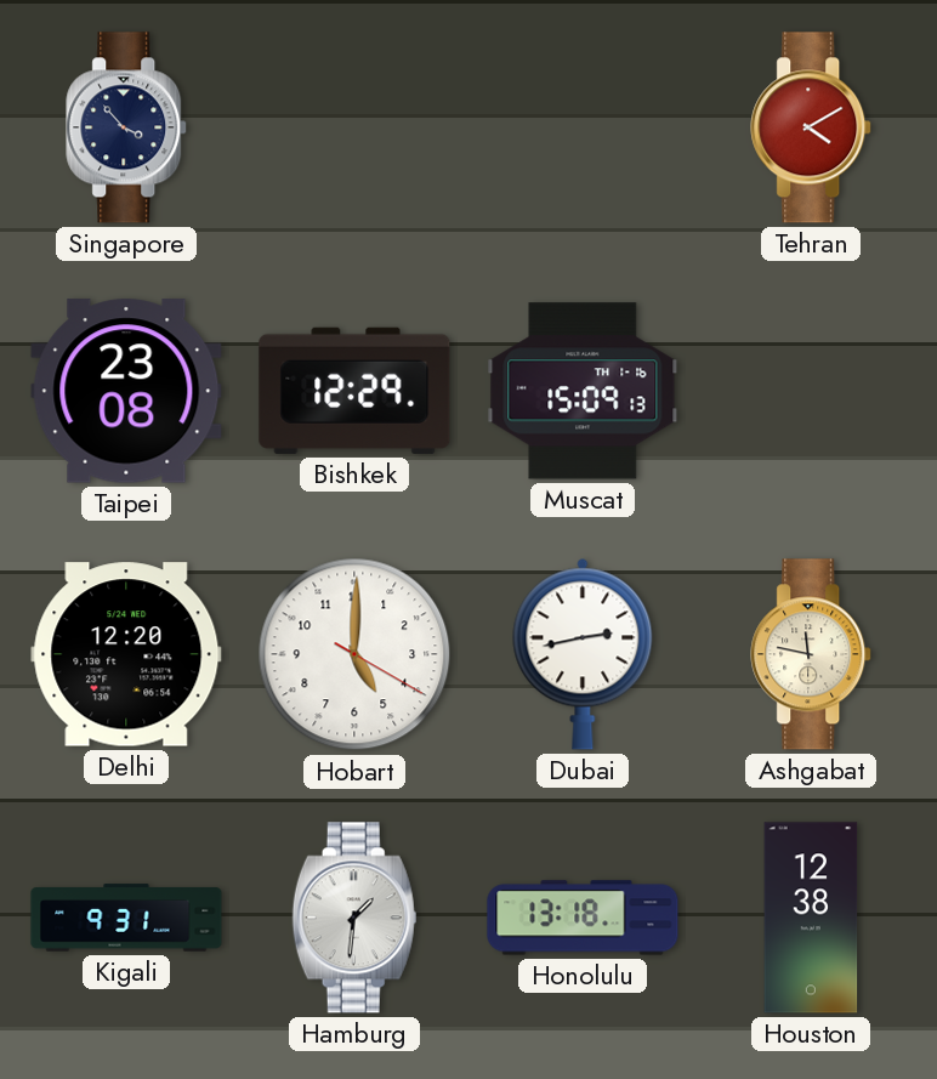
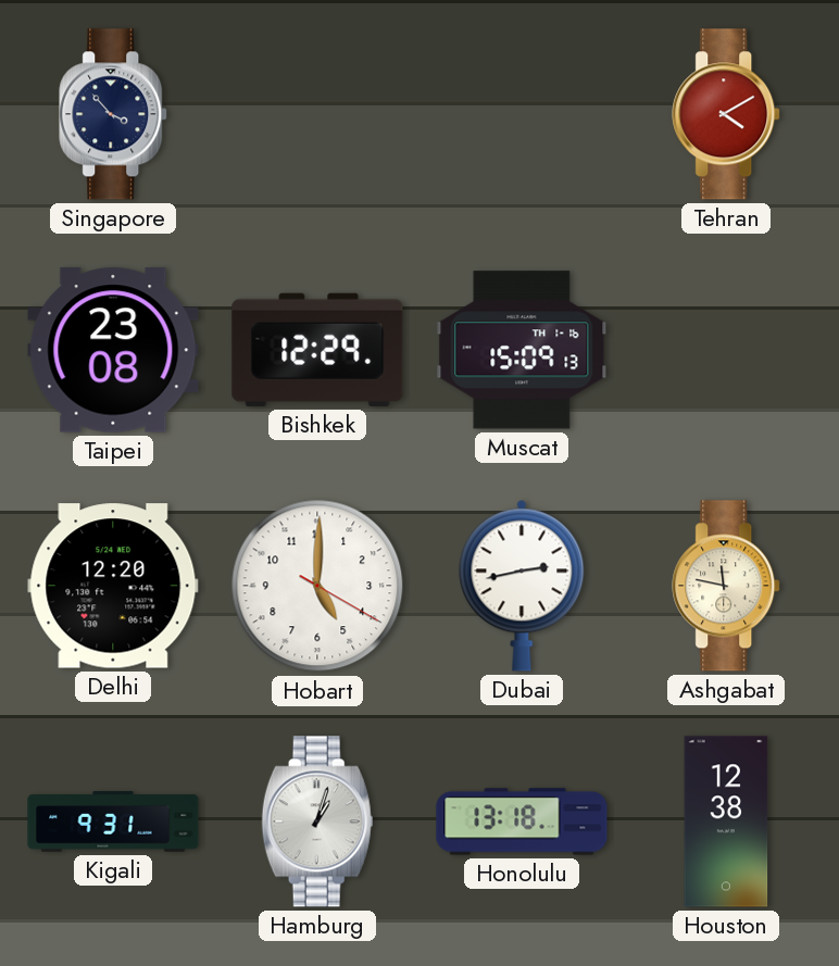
Hamburg: 1:31 -> 1:03 (317, 821)
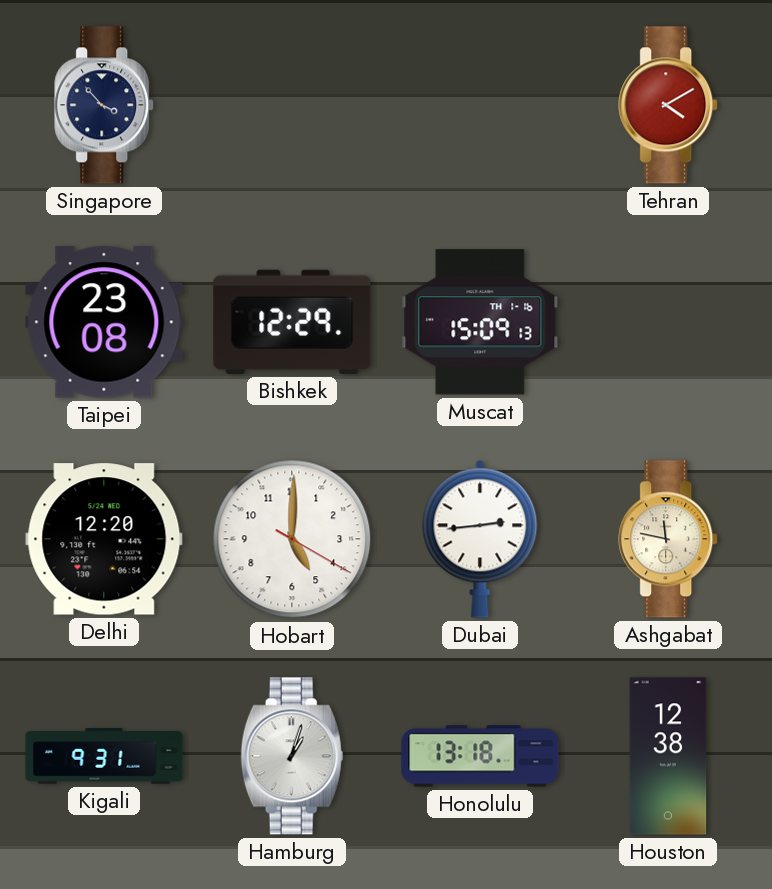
Dubai: 2:43 -> 2:44 (480, 539)
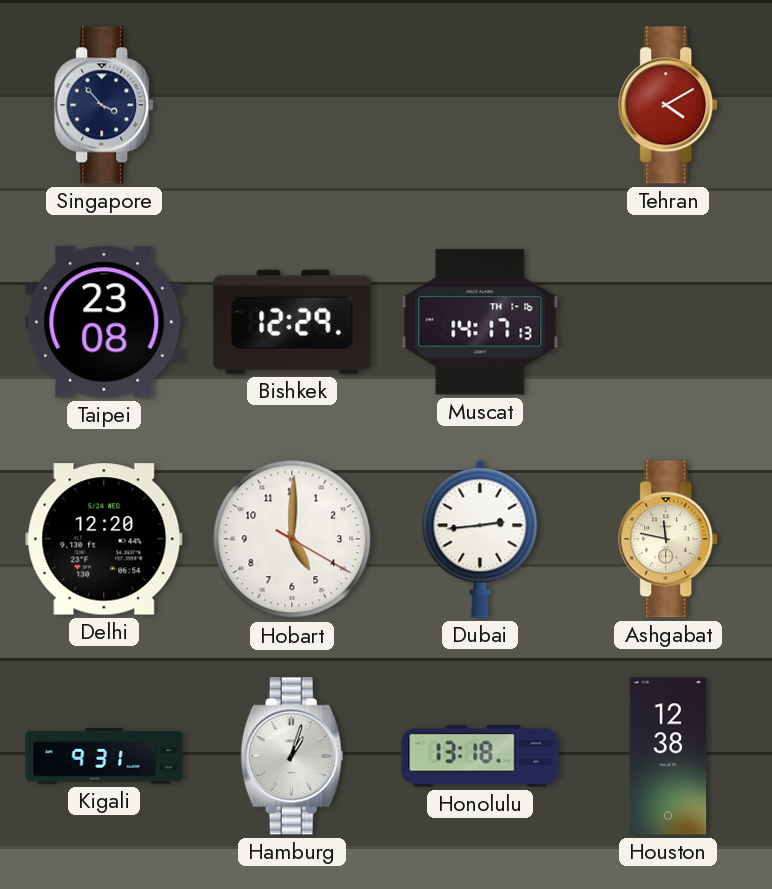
Muscat: 15:09 -> 14:17 (480, 322)
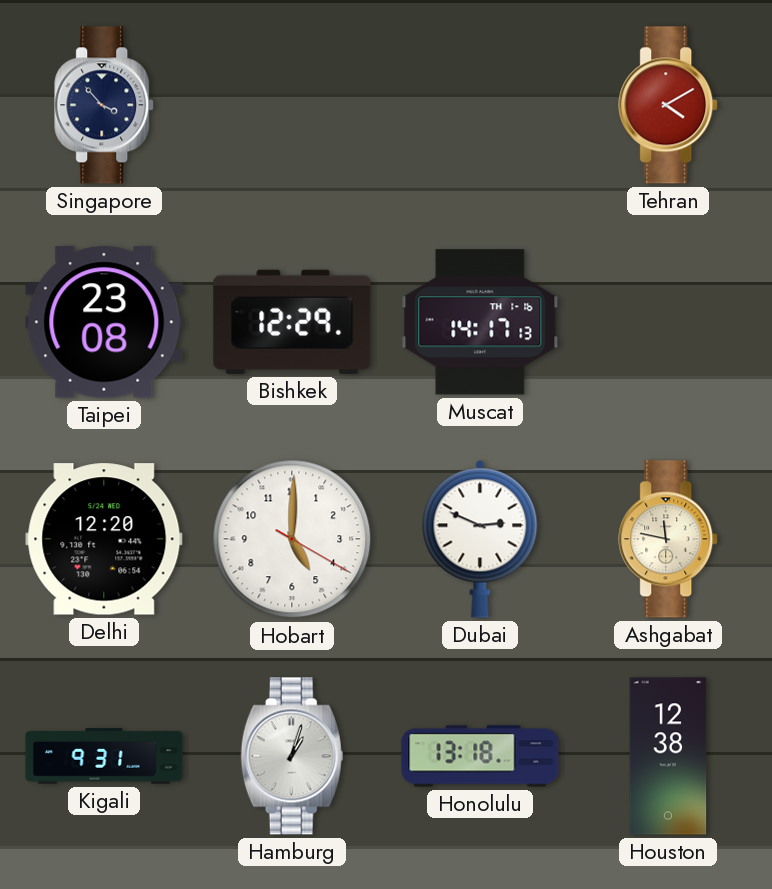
Dubai: 2:44 -> 2:49 (480, 539)
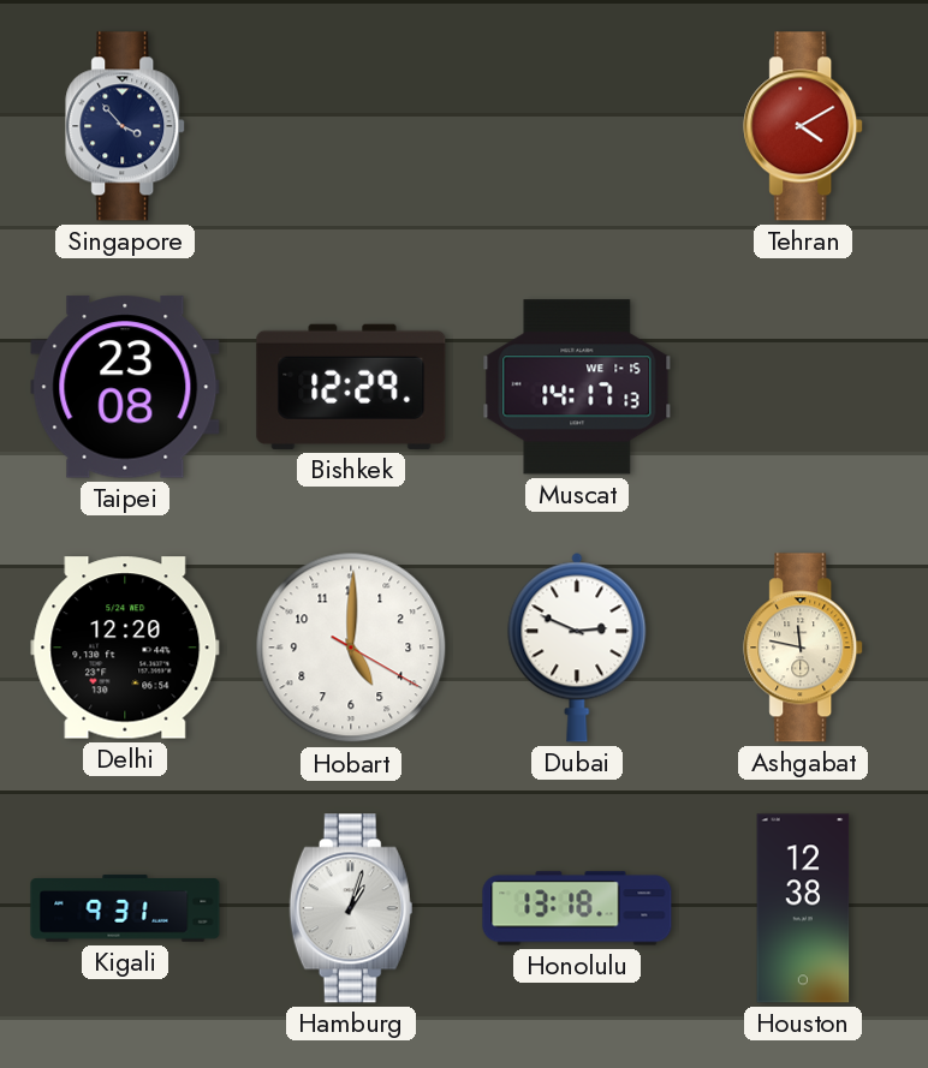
Muscat date: TH 1-16 -> WE 1-15 (577, 387)
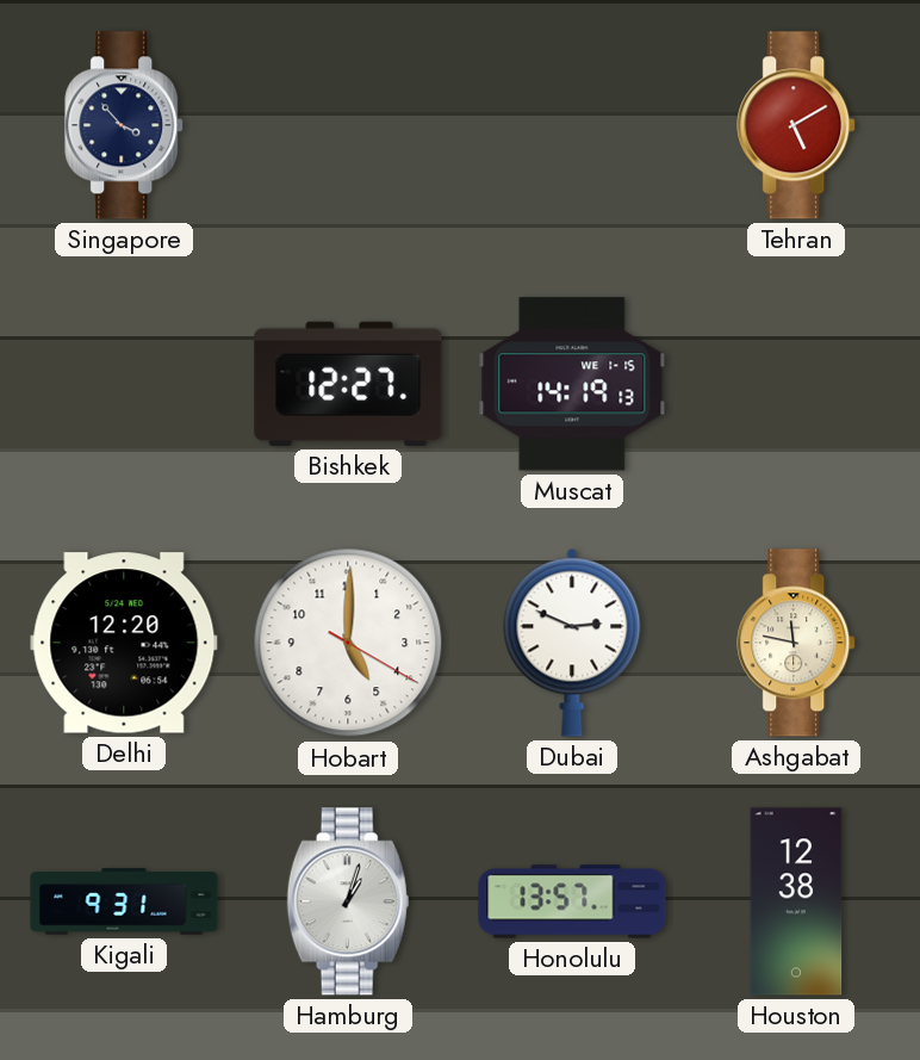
Tehran: 4:10 -> 5:10 (797, 125)
Taipei: 23:08 -> none (125, 387)
Bishkek: 12:29 -> 12:27 (348, 384)
Muscat: 14:17 -> 14:19 (572, 384)
Honolulu: 13:18 -> 13:57 (572, 901)
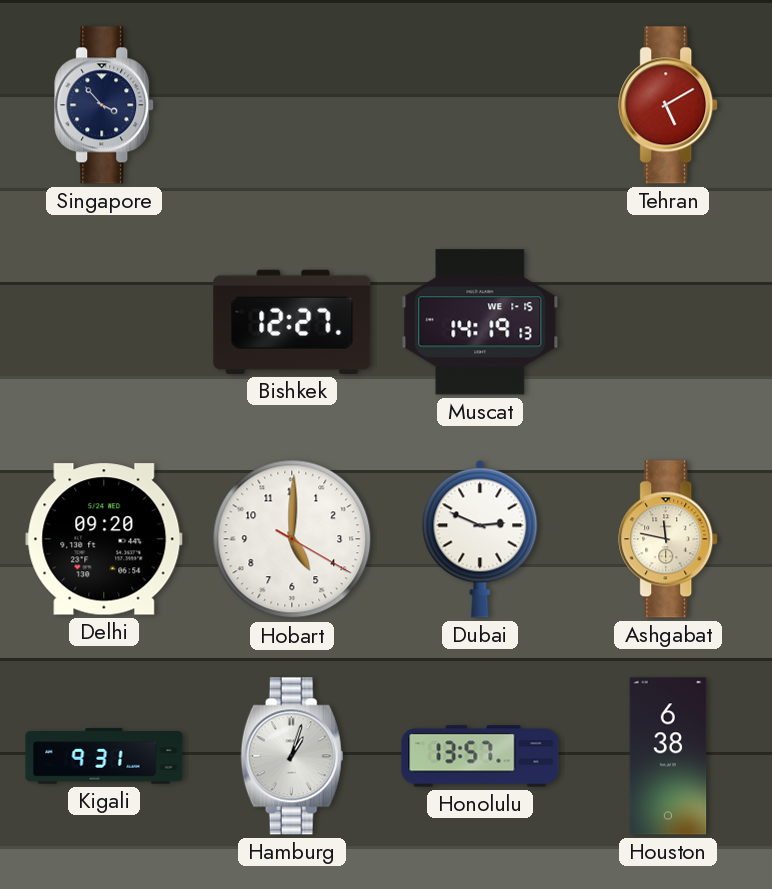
Delhi: 12:20 -> 09:20 (104, 539)
Houston: 12:38 -> 6:38 (668, 756)
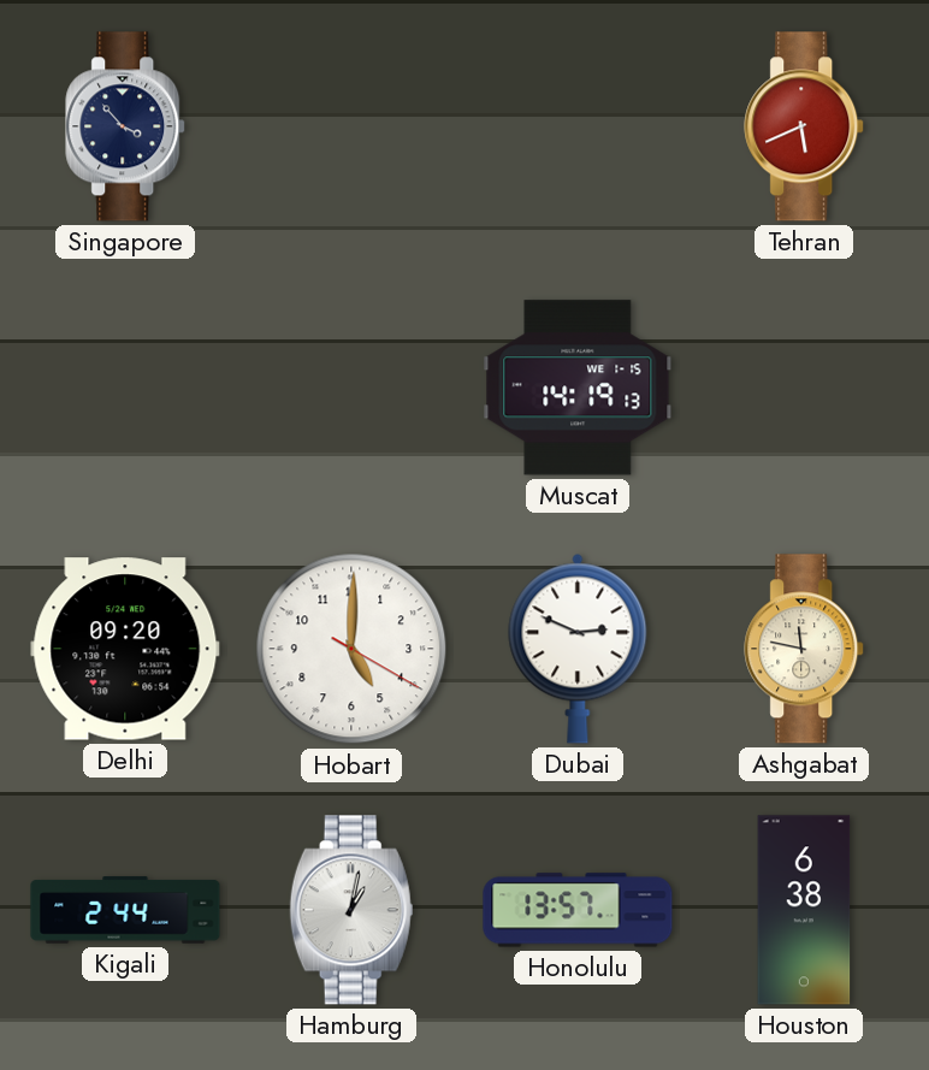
Tehran: 5:10 -> 5:41 (805, 126)
Bishkek: 12:27 -> none (292, 322)
Kigali: 9:31 -> 2:44 (125, 910)
Hamburg: 1:03 -> 1:02 (351, 910)
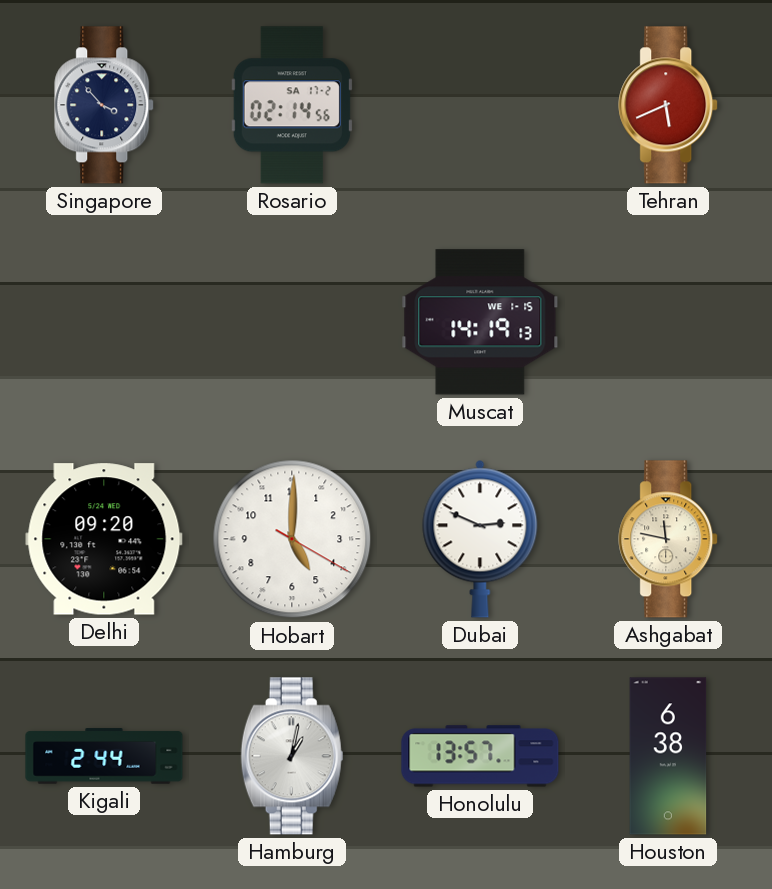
Rosario: none -> 02:14 (292, 105)
